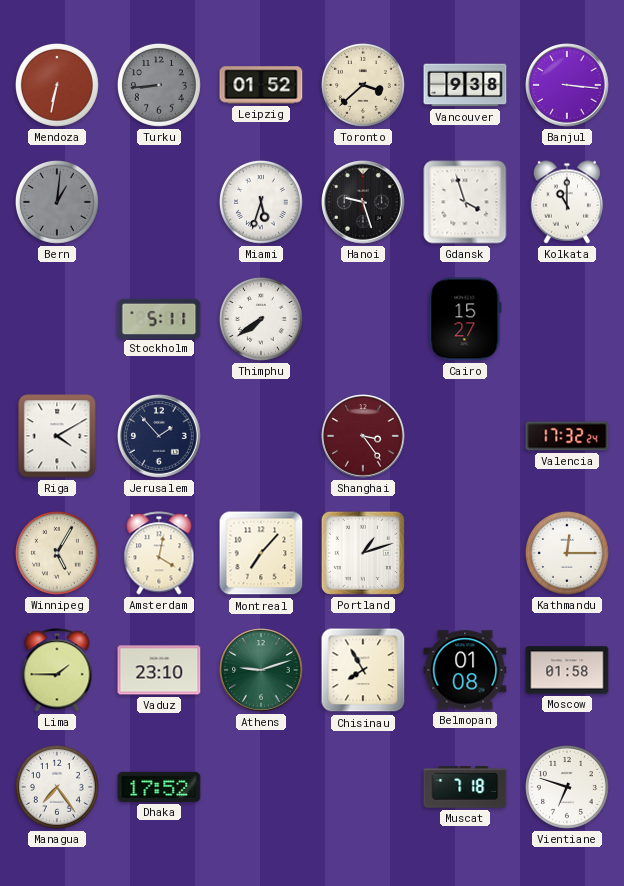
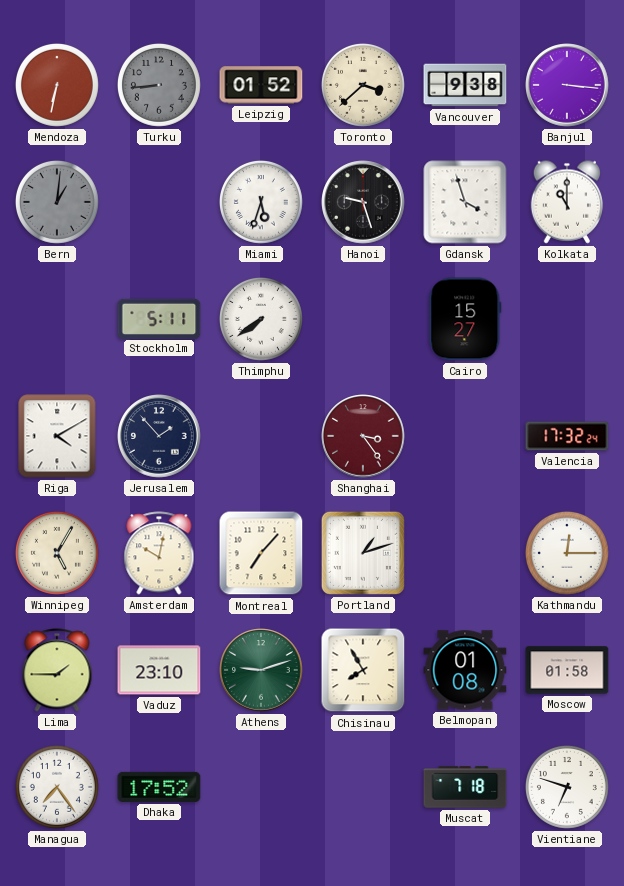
Amsterdam: 4:02 -> 10:02 (159, 553)
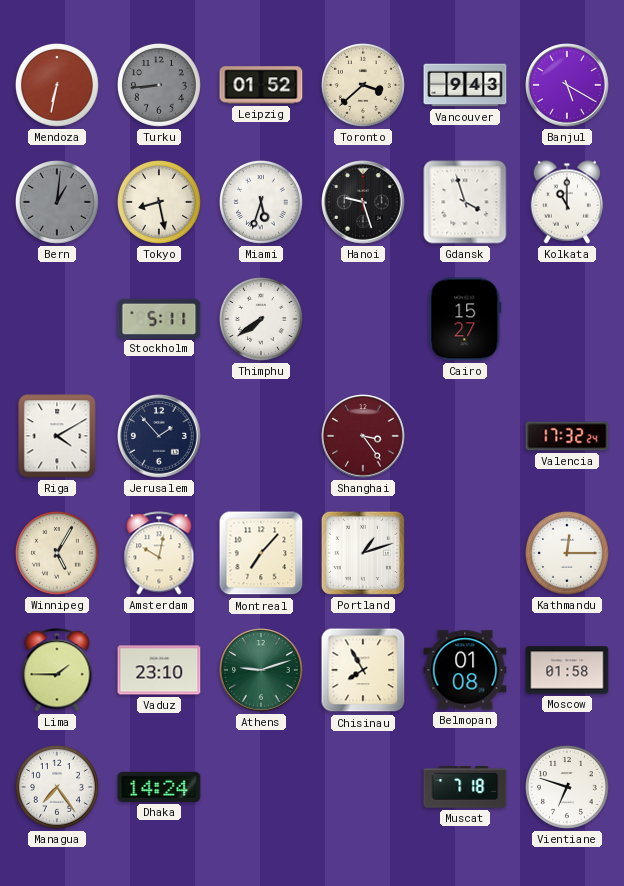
Vancouver: 9:38 -> 9:43 (465, 85)
Banjul: 3:16 -> 5:20 (567, 85)
Tokyo: none -> 8:28 (159, 202)
Dhaka: 17:52 -> 14:24 (159, 787)
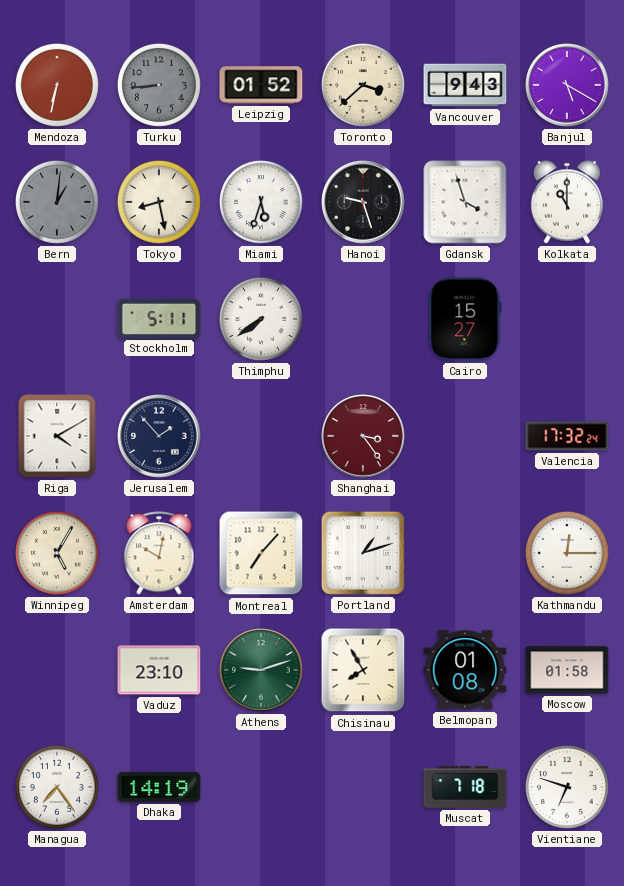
Lima: 1:45 -> none (57, 670)
Dhaka: 14:24 -> 14:19 (159, 787)
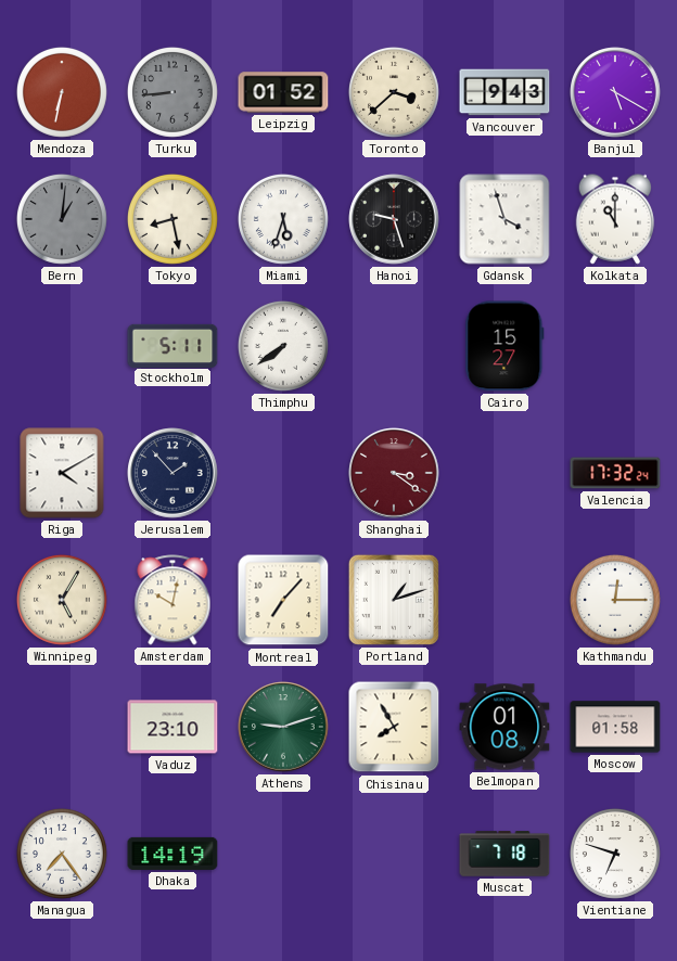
Shanghai: 3:24 -> 3:21 (394, 473)
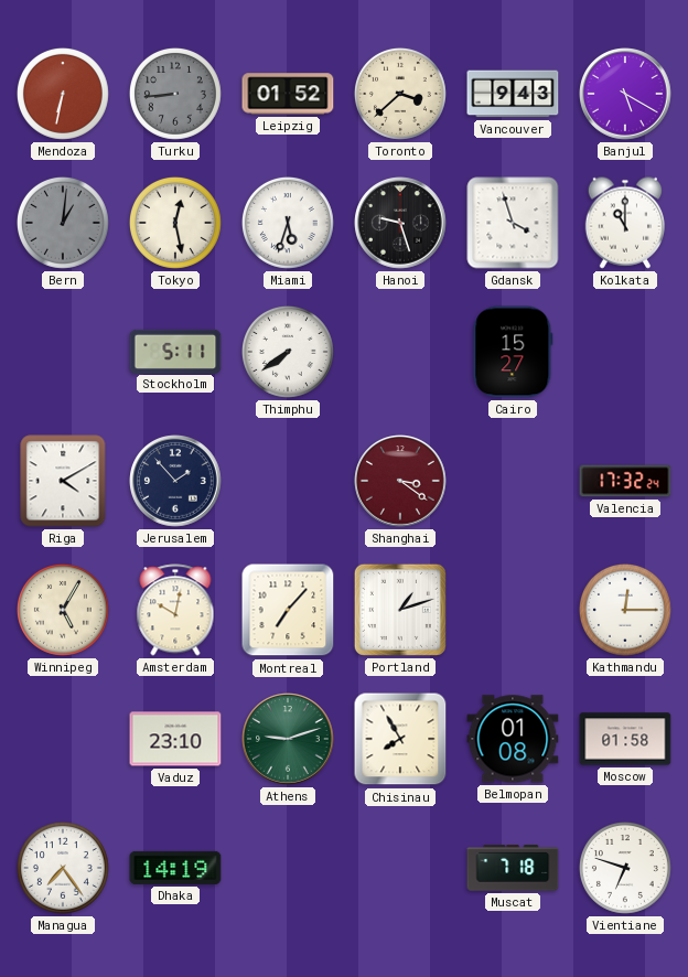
Tokyo: 8:28 -> 12:28 (175, 223)
